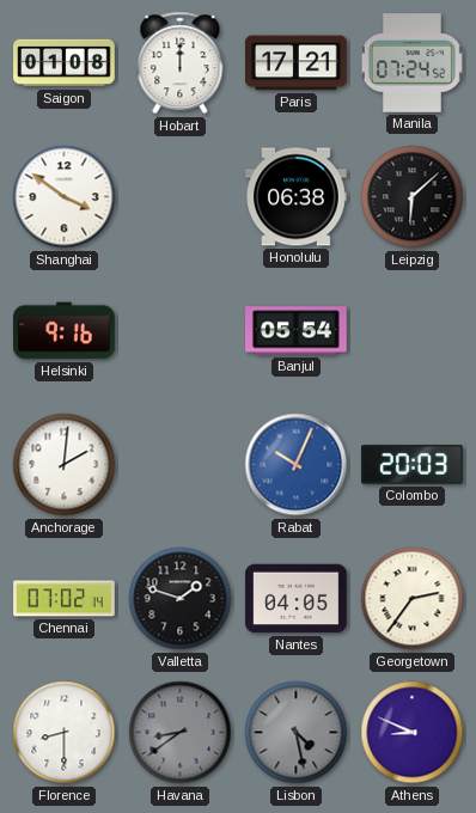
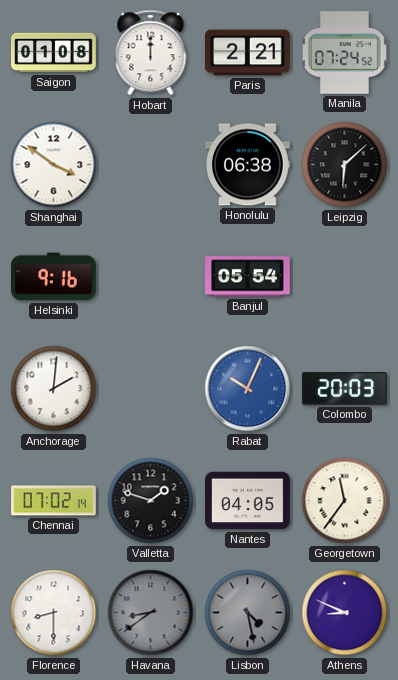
Paris: 17:21 -> 2:21 (248, 53)
Georgetown: 2:36 -> 11:36 (345, 501)
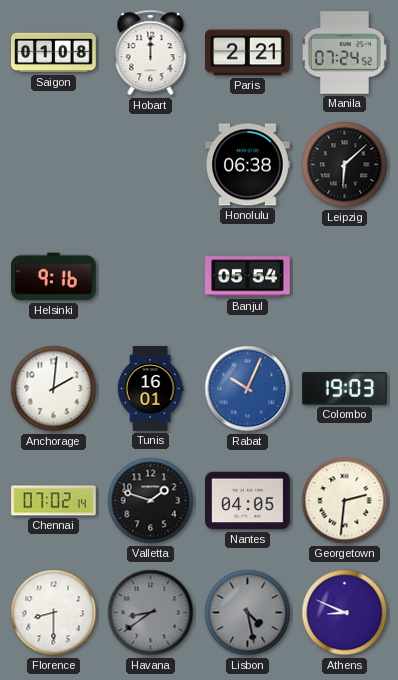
Shanghai: 3:51 -> none (54, 165)
Tunis: none -> 16:01 (150, 389)
Colombo: 20:03 -> 19:03 (345, 389)
Georgetown: 11:36 -> 2:31 (345, 501)
